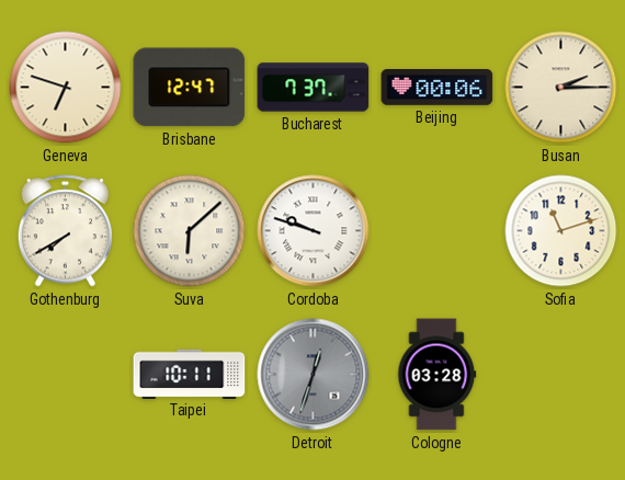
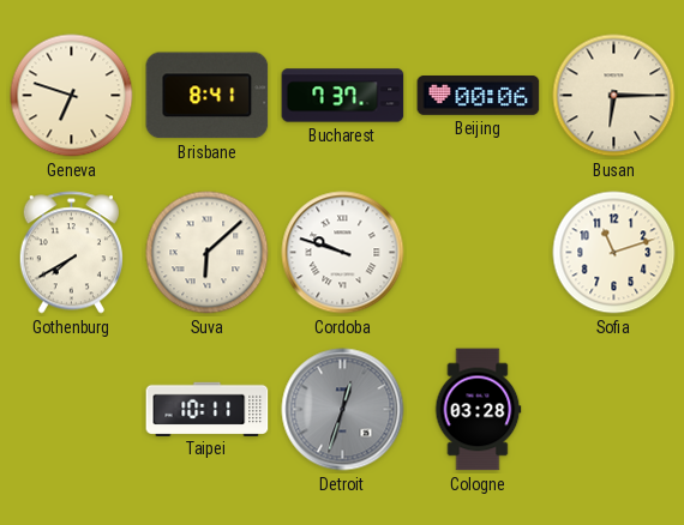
Brisbane: 12:47 -> 8:41 (208, 96)
Busan: 2:15 -> 6:15 (614, 96)
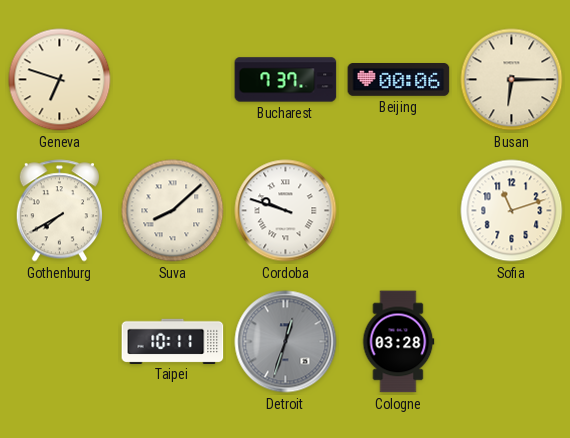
Brisbane: 8:41 -> none (208, 96)
Suva: 6:08 -> 8:08 (173, 211)
